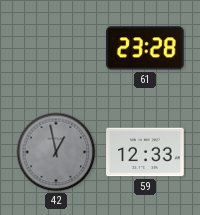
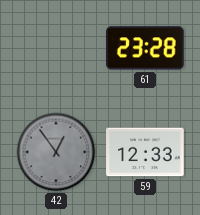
42: 12:58 -> 12:54 (56, 152)
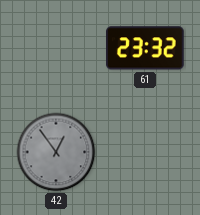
61: 23:28 -> 23:32 (146, 48)
59: 12:33 -> none (145, 152)
